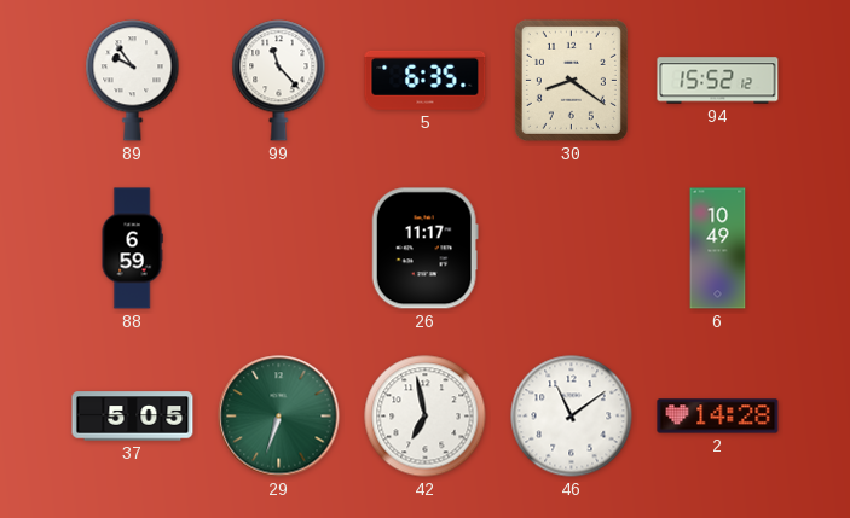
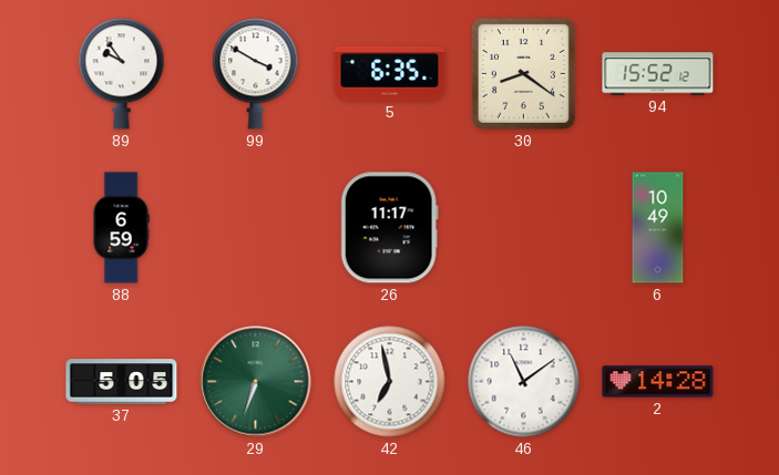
99: 11:23 -> 3:50 (256, 74)
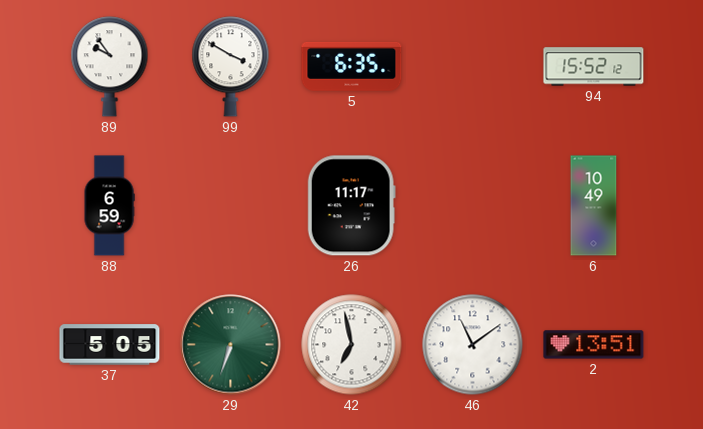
30: 8:21 -> none (523, 73)
2: 14:28 -> 13:51 (594, 345)
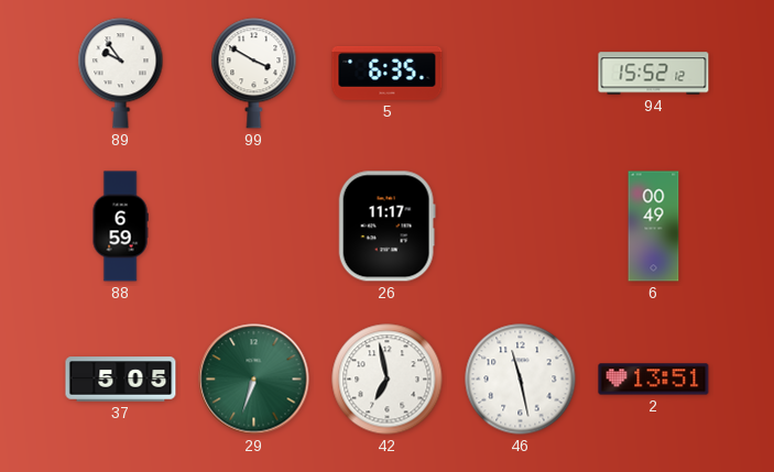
6: 10:49 -> 00:49 (654, 227)
46: 11:09 -> 11:28 (521, 380)
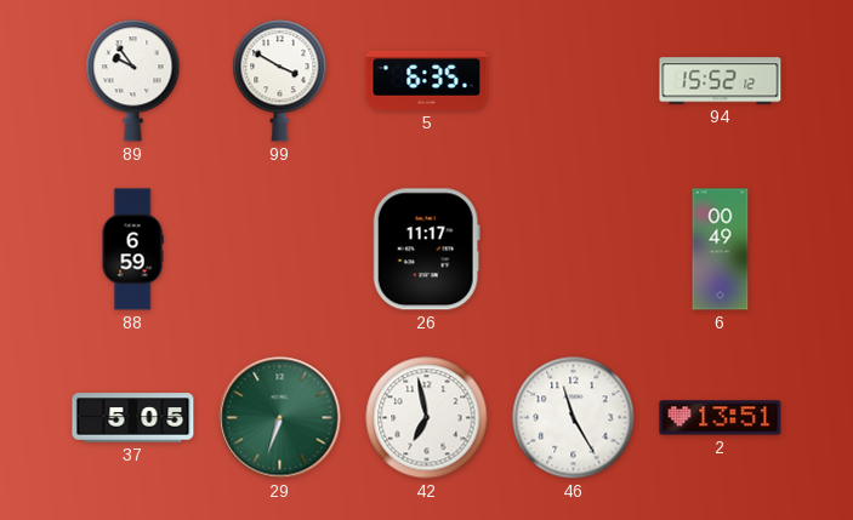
46: 11:28 -> 11:25 (574, 418)
